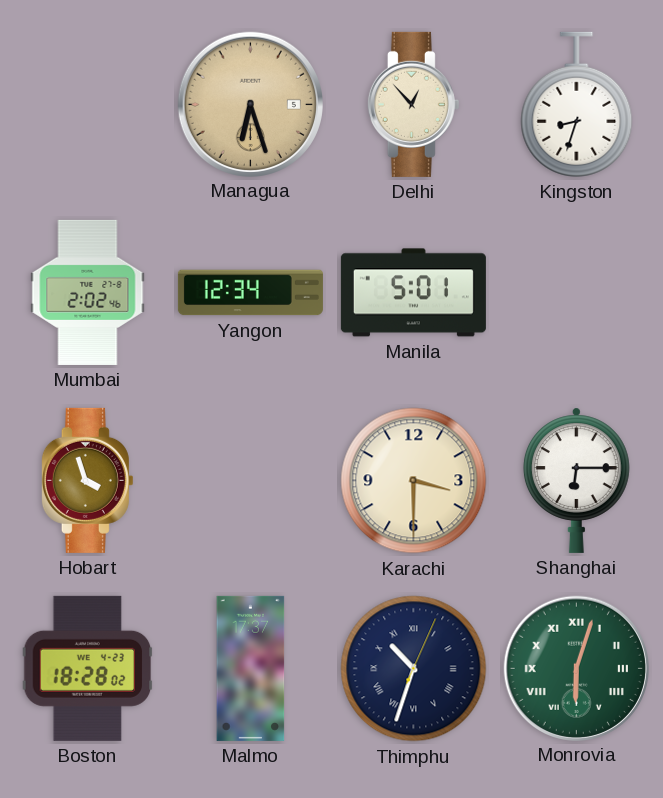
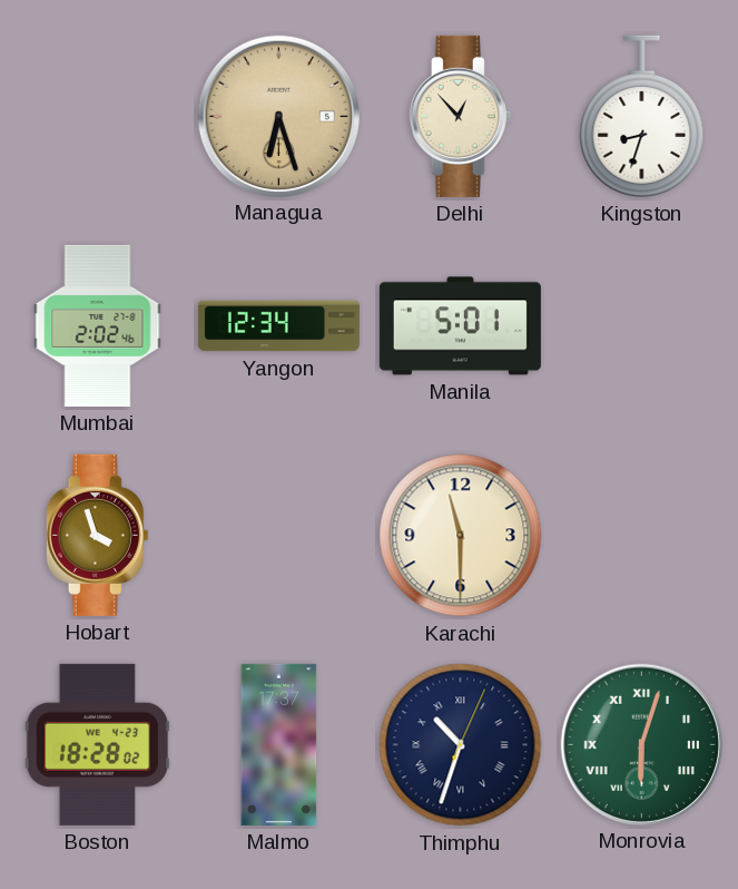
Karachi: 3:30 -> 11:30 (461, 536)
Shanghai: 6:15 -> none (576, 480)
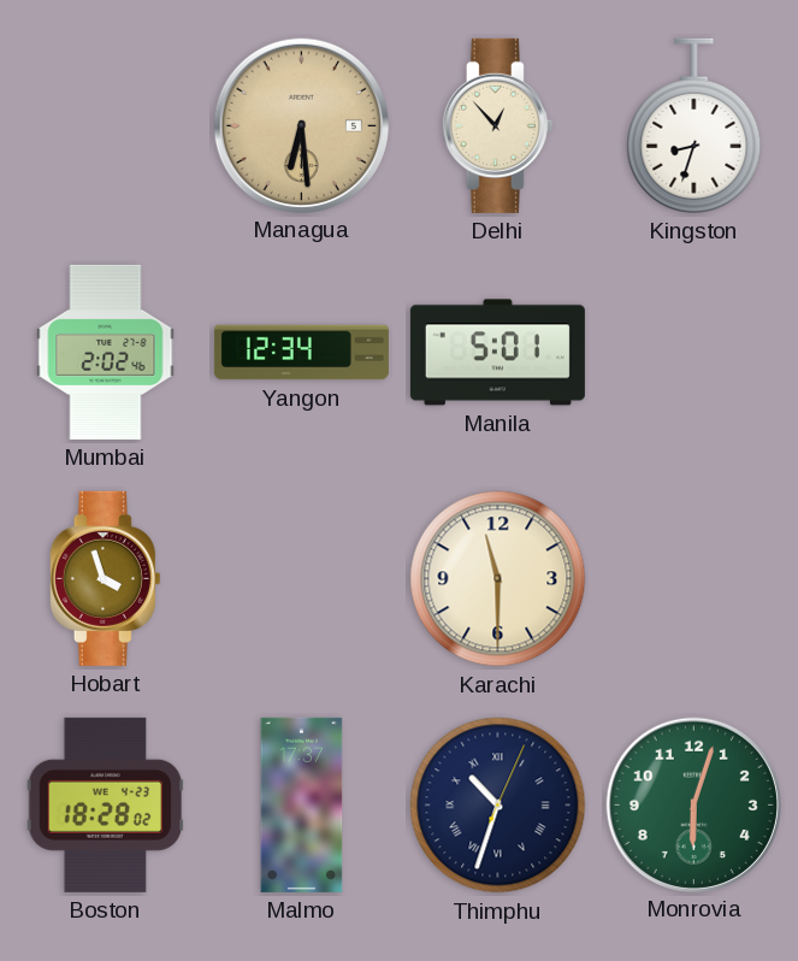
Managua: 6:27 -> 6:29 (301, 125)
Monrovia numerals: Roman -> Arabic (693, 804)
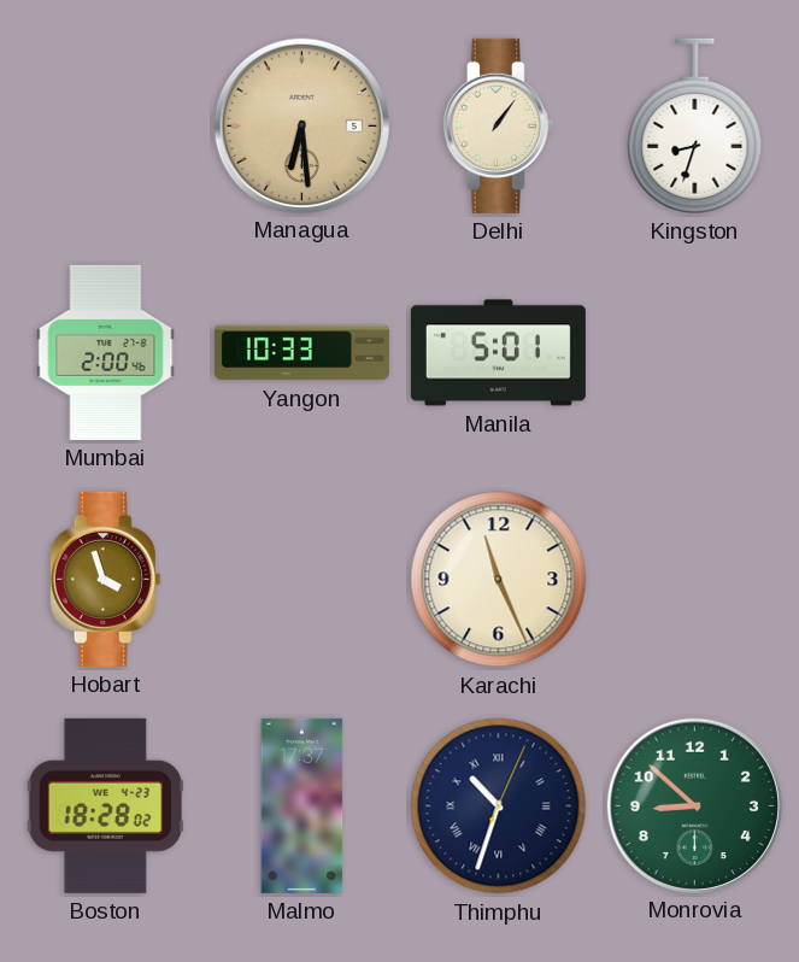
Delhi: 12:53 -> 1:06 (498, 125)
Mumbai: 2:02 -> 2:00 (106, 352)
Yangon: 12:34 -> 10:33 (301, 353)
Karachi: 11:30 -> 11:26 (499, 580)
Monrovia: 6:03 -> 8:52 (694, 805)
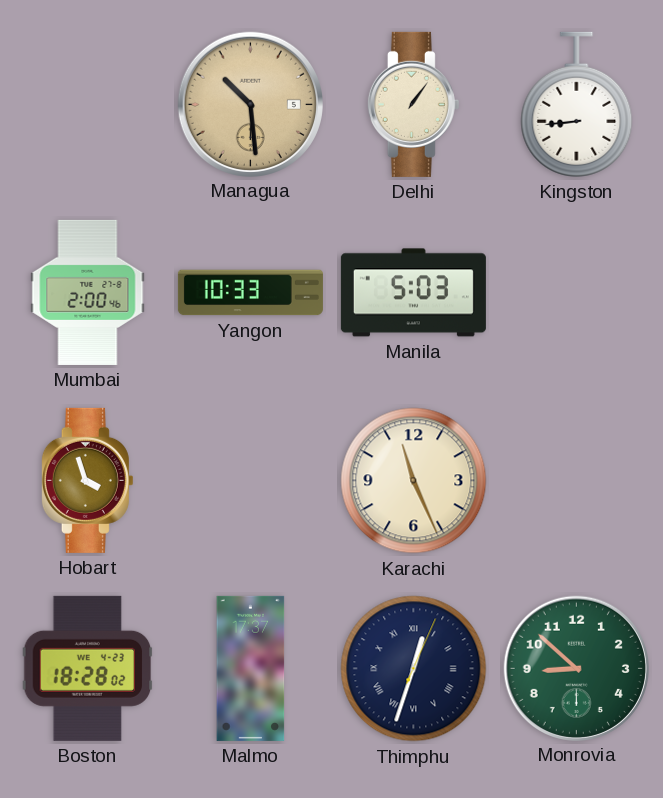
Managua: 6:29 -> 10:29 (250, 104)
Kingston: 8:33 -> 8:44 (577, 104)
Manila: 5:01 -> 5:03 (413, 293)
Thimphu: 10:33 -> 12:33 (414, 669)
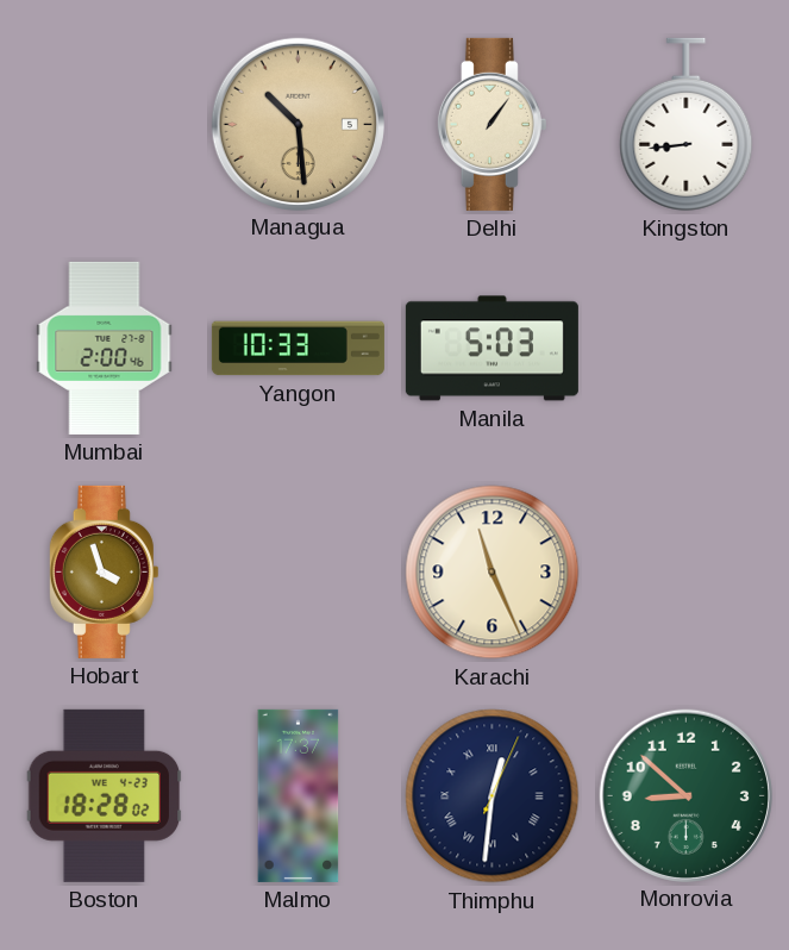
Thimphu: 12:33 -> 12:31 (493, 796)
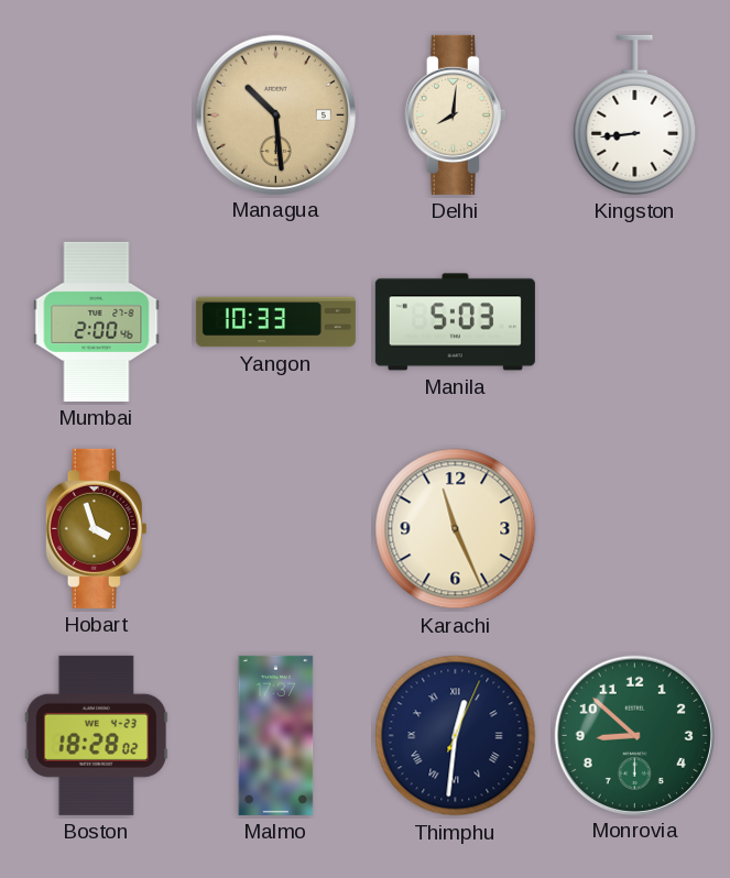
Delhi: 1:06 -> 8:01 (455, 114)
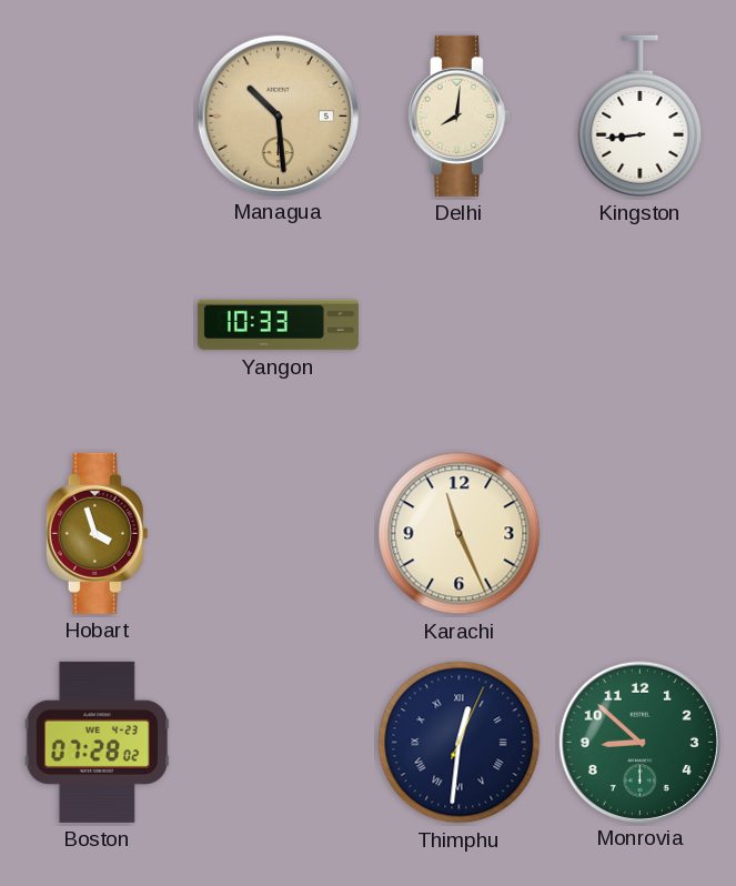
Mumbai: 2:00 -> none (97, 321)
Manila: 5:03 -> none (455, 322)
Boston: 18:28 -> 07:28 (98, 742)
Malmo: 17:37 -> none (276, 735)
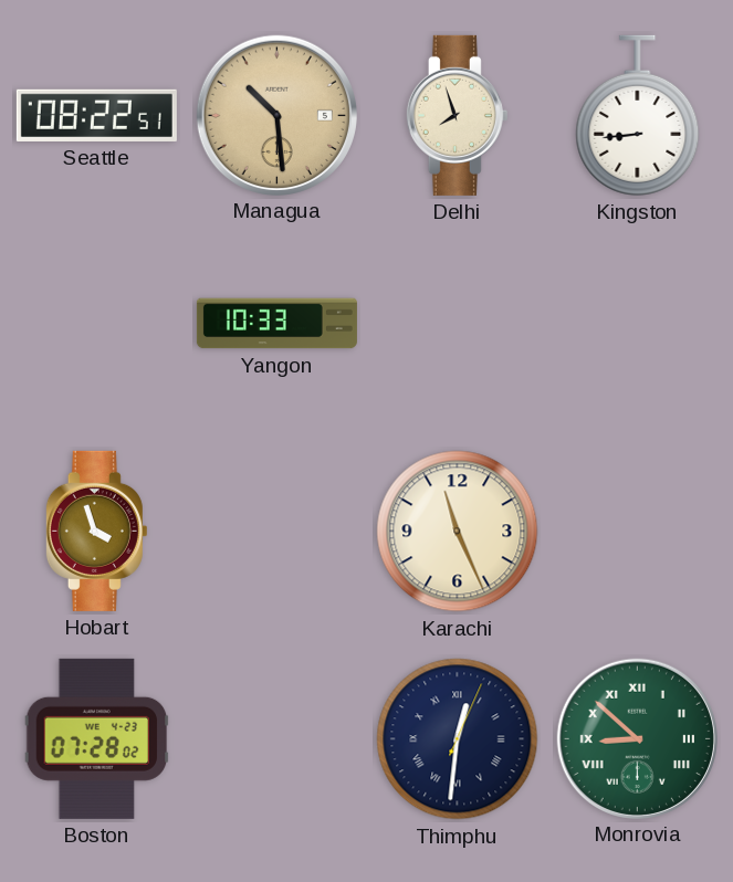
Seattle: none -> 08:22 (96, 115)
Delhi: 8:01 -> 7:57 (457, 115)
Monrovia numerals: Arabic -> Roman (637, 738)
